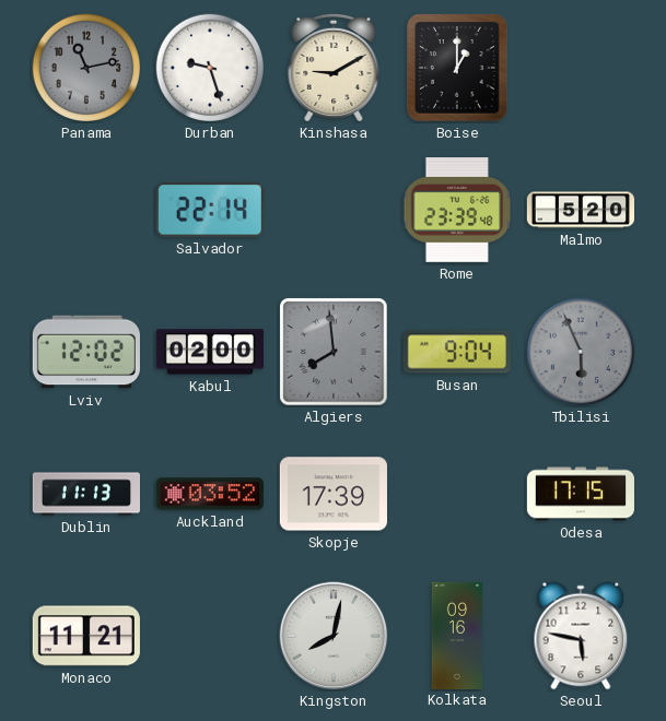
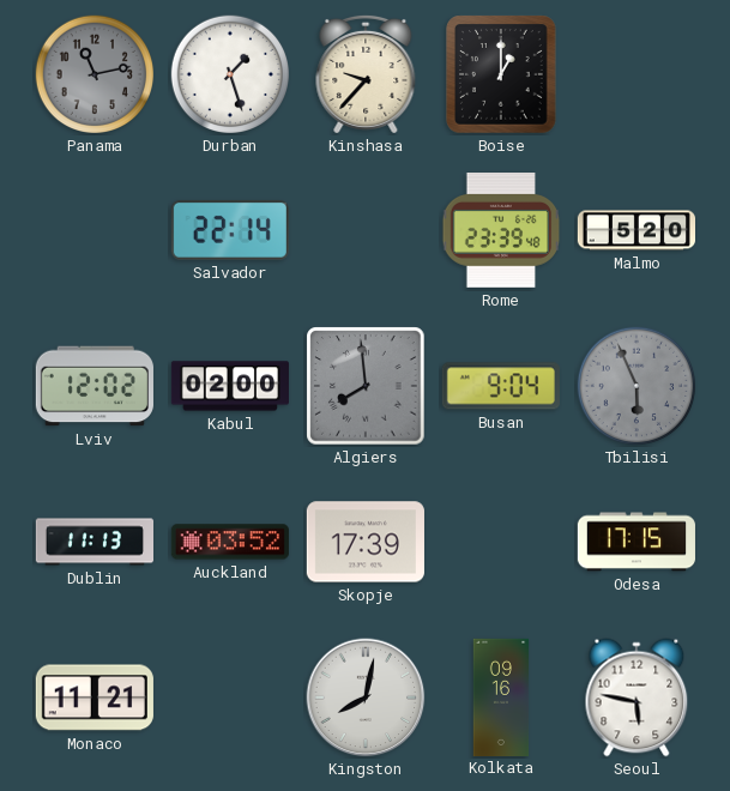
Durban: 9:27 -> 1:27 (230, 74)
Kinshasa: 9:10 -> 9:37 (366, 74)
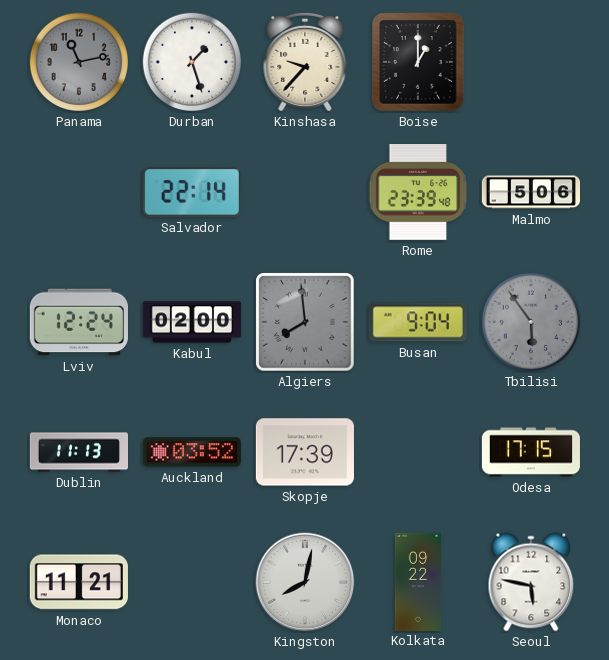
Malmo: 5:20 -> 5:06 (530, 192)
Lviv: 12:02 -> 12:24 (79, 322)
Tbilisi: 5:56 -> 5:54 (531, 322)
Kolkata: 09:16 -> 09:22 (418, 581)
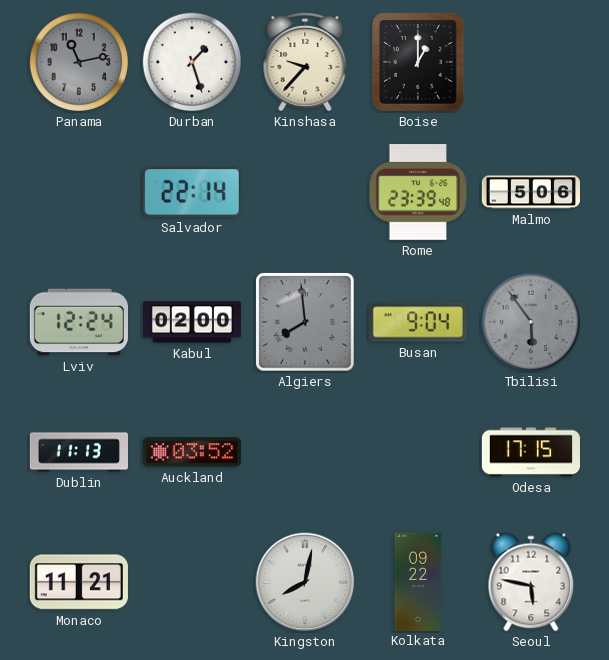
Skopje: 17:39 -> none (305, 452)
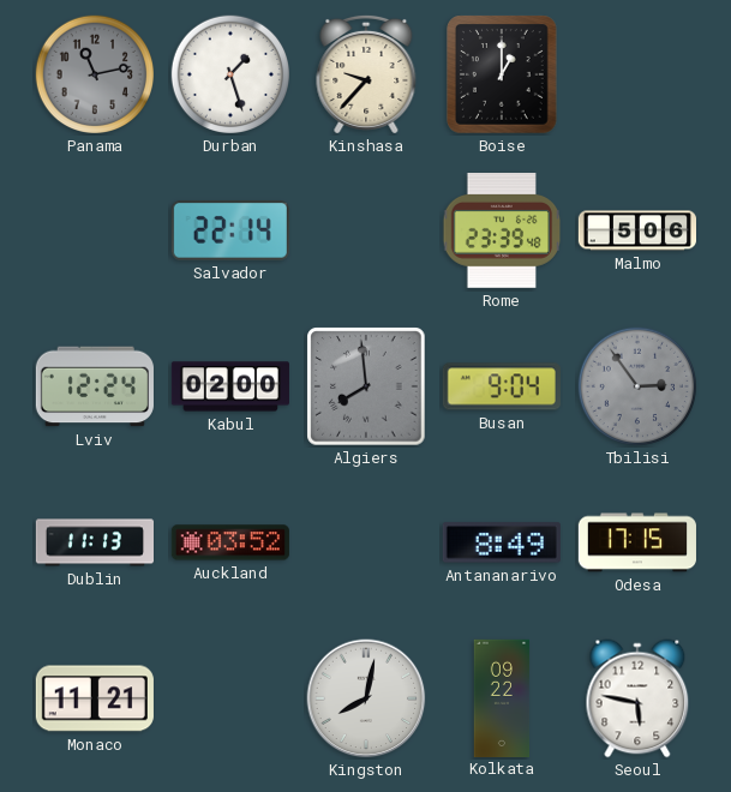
Tbilisi: 5:54 -> 2:54 (637, 386)
Antananarivo: none -> 8:49 (502, 542)
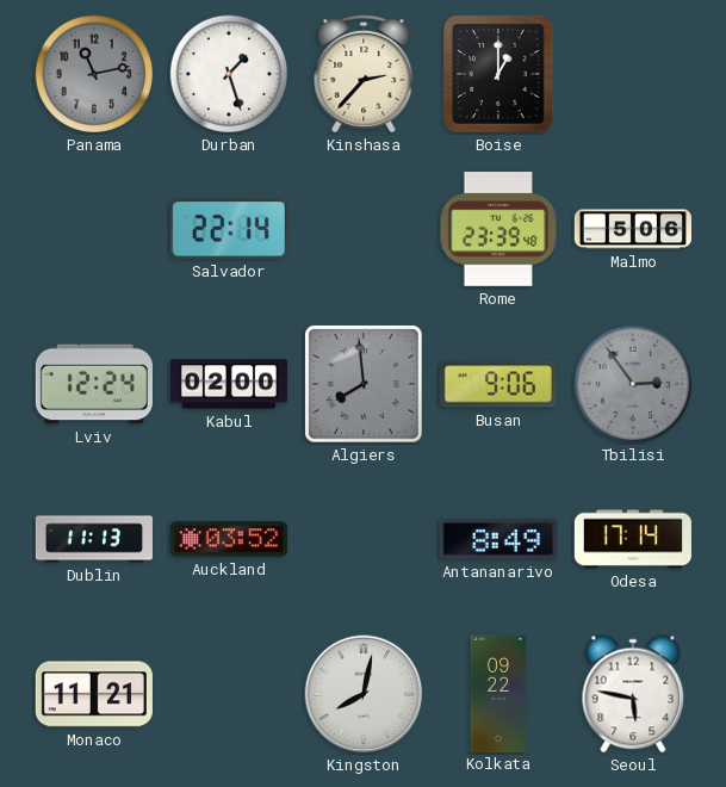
Kinshasa: 9:37 -> 2:37 (364, 74)
Busan: 9:04 -> 9:06 (498, 384)
Odesa: 17:15 -> 17:14 (633, 539)
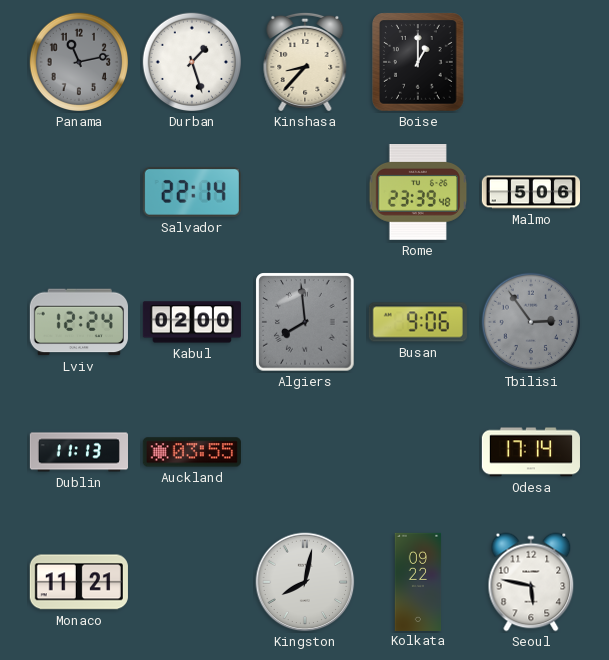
Kinshasa: 2:37 -> 8:37 (305, 62)
Auckland: 03:52 -> 03:55 (192, 452)
Antananarivo: 8:49 -> none (498, 539)
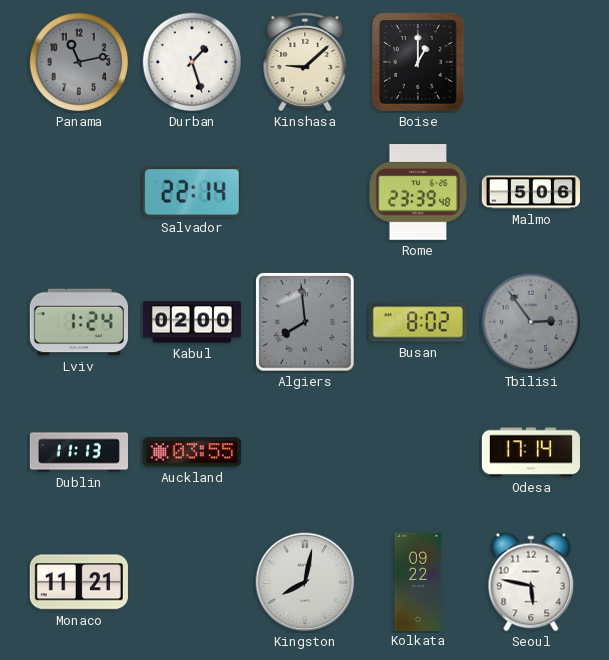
Kinshasa: 8:37 -> 9:08 (305, 62)
Lviv: 12:24 -> 1:24 (79, 322)
Busan: 9:06 -> 8:02 (418, 322)
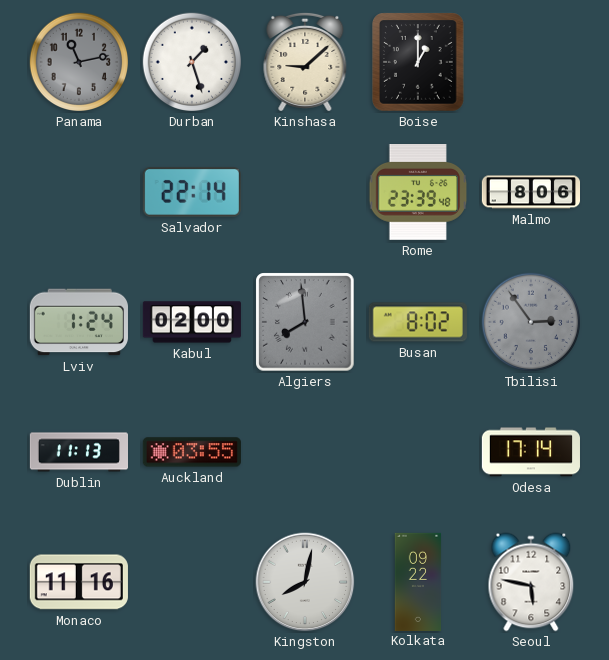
Malmo: 5:06 -> 8:06 (530, 192)
Monaco: 11:21 -> 11:16 (79, 582)
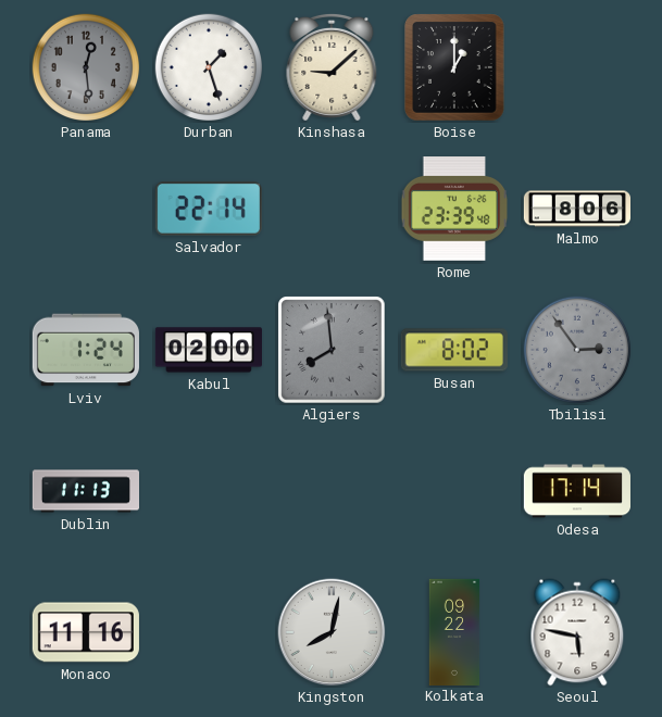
Panama: 11:13 -> 12:29 (86, 67)
Auckland: 03:55 -> none (192, 452)
